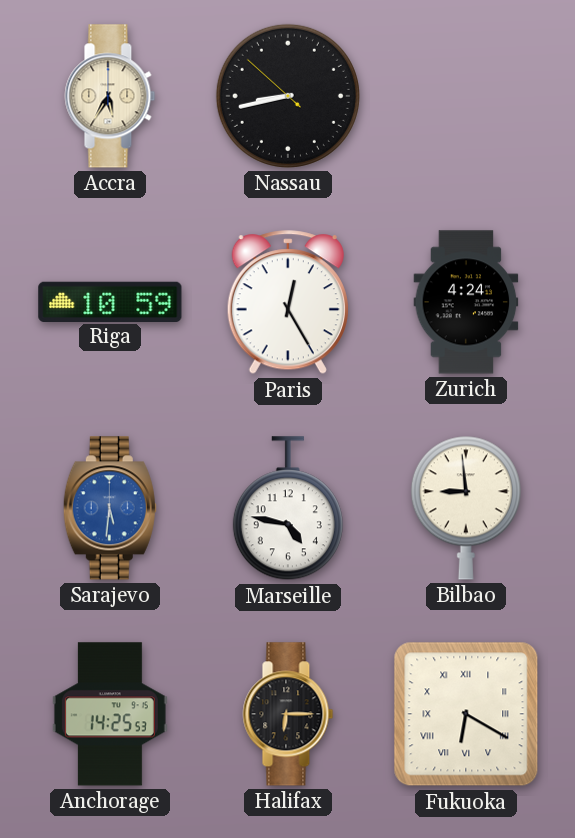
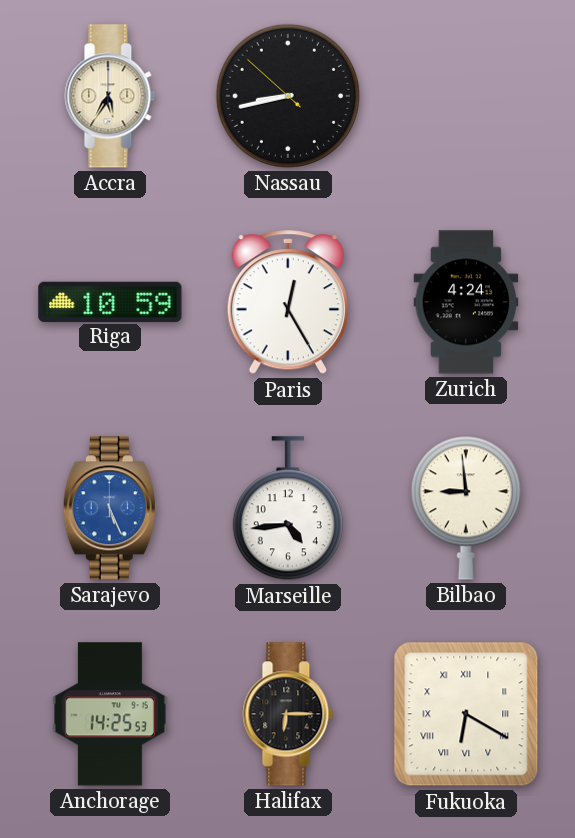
Sarajevo: 5:31 -> 5:26 (110, 508)
Marseille: 4:47 -> 4:44 (288, 509)
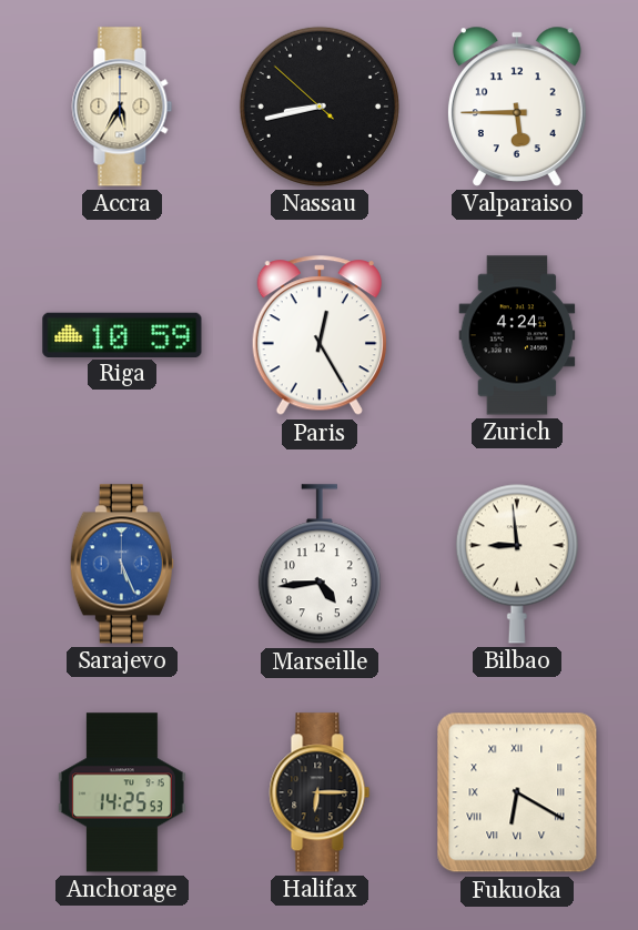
Valparaiso: none -> 5:45 (517, 107)
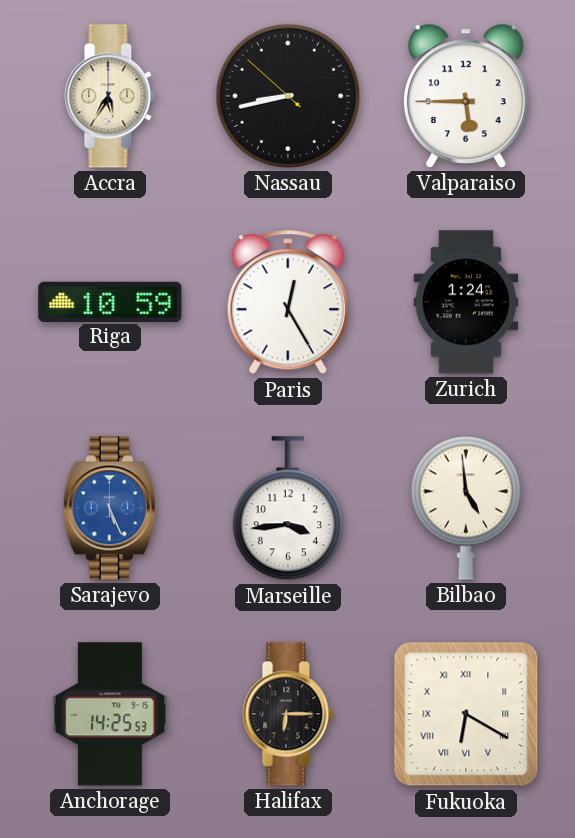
Zurich: 4:24 -> 1:24 (466, 302)
Marseille: 4:44 -> 3:44 (288, 509)
Bilbao: 8:59 -> 4:59 (466, 508)
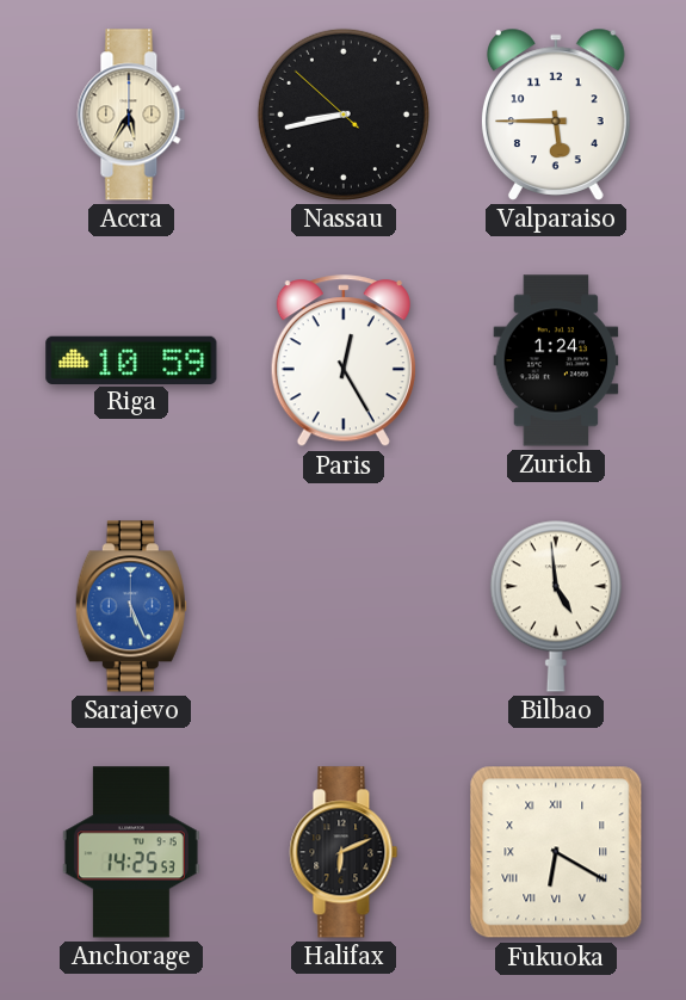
Marseille: 3:44 -> none (288, 509)
Halifax: 6:15 -> 6:11 (344, 852)
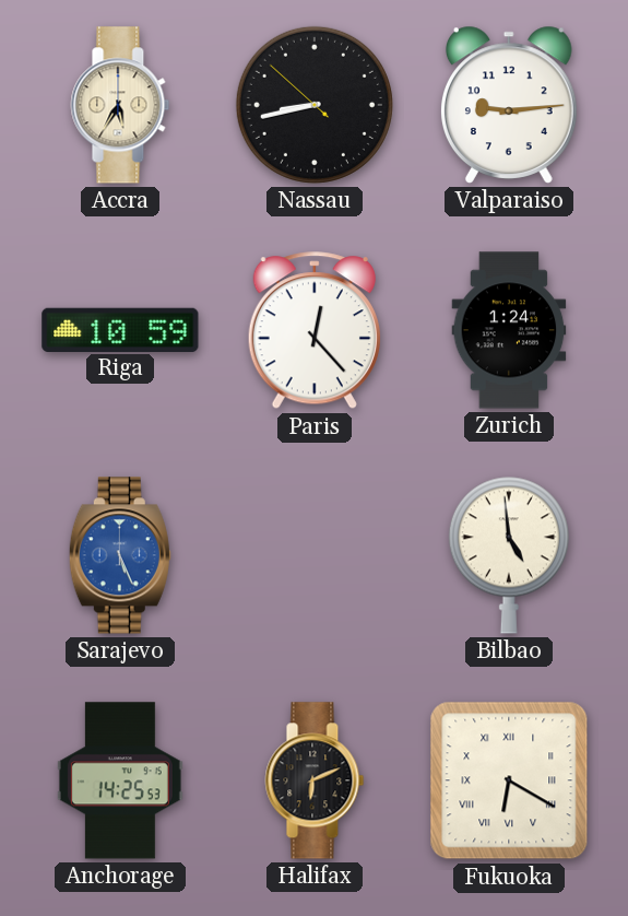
Valparaiso: 5:45 -> 9:14 (509, 105)
Paris: 12:25 -> 12:23 (315, 331)
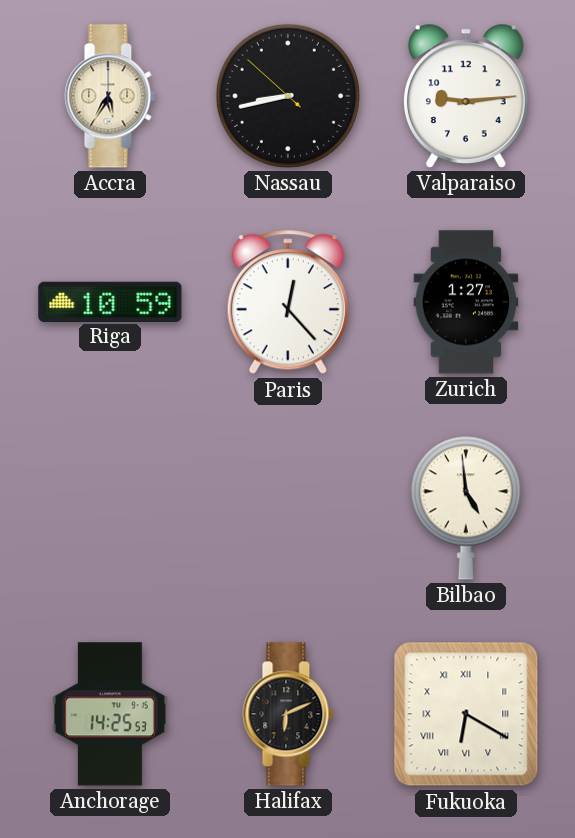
Zurich: 1:24 -> 1:27 (466, 302)
Sarajevo: 5:26 -> none (120, 555)
